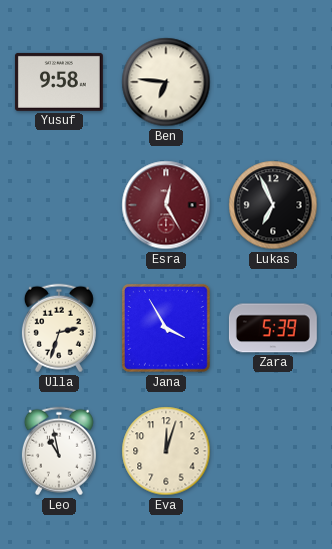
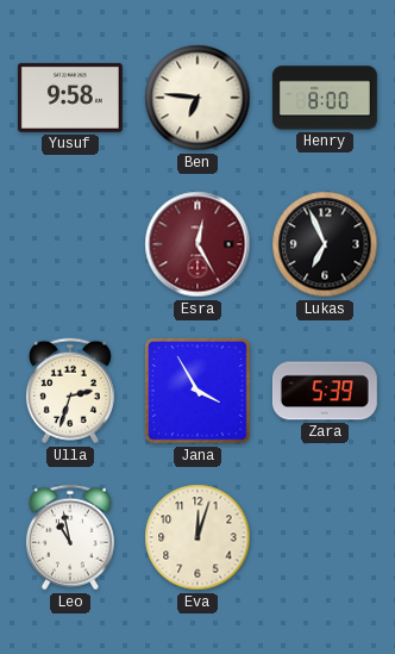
Henry: none -> 8:00 (325, 98)
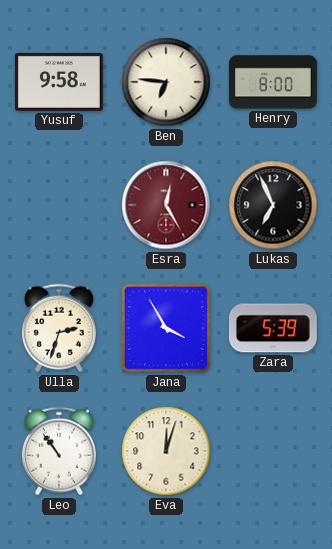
Leo: 10:58 -> 10:54 (59, 451)
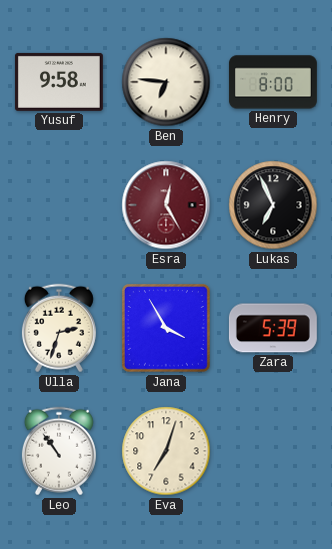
Eva: 12:03 -> 7:03 (166, 451)
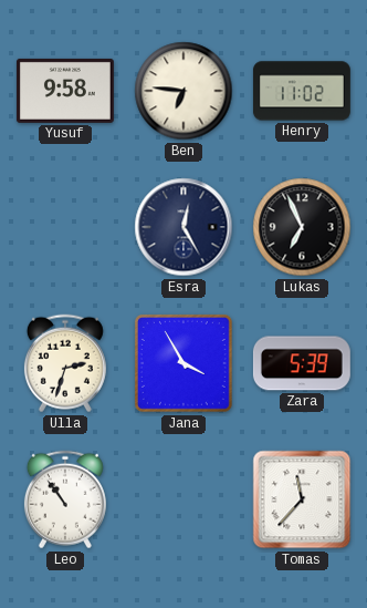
Henry: 8:00 -> 11:02 (302, 91)
Esra dial: burgundy -> navy (183, 227)
Eva: 7:03 -> none (166, 451)
Tomas: none -> 11:37 (302, 499)
